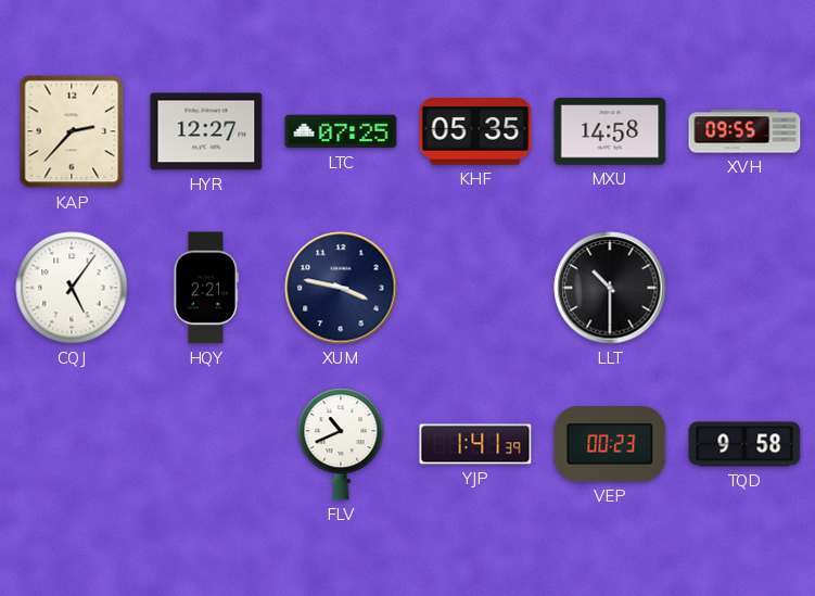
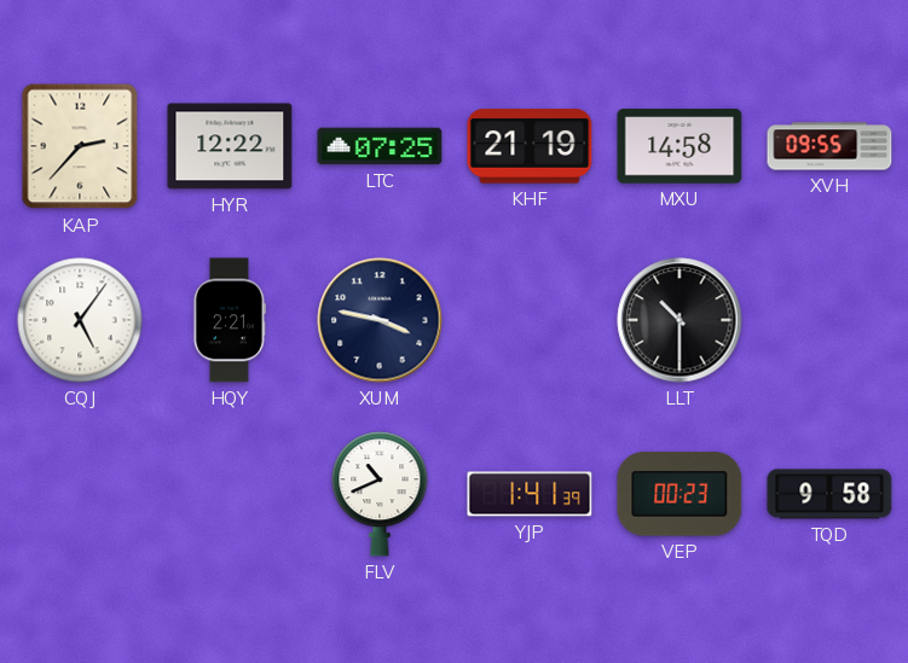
HYR: 12:27 -> 12:22 (230, 146)
KHF: 05:35 -> 21:19 (530, 146)
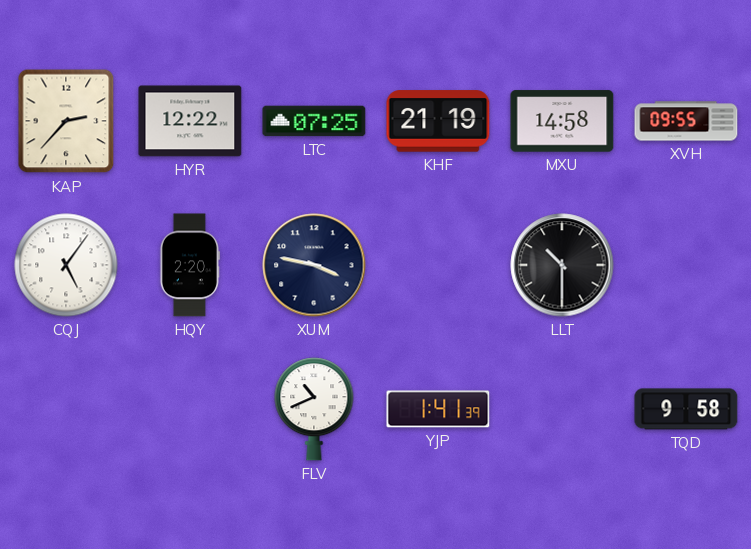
HQY: 2:21 -> 2:20 (190, 265)
VEP: 00:23 -> none (679, 494)
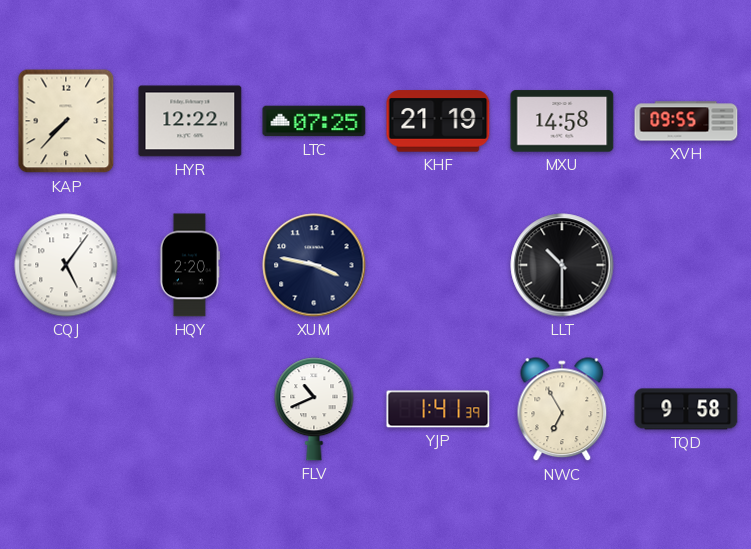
KAP: 2:37 -> 7:37 (66, 121)
NWC: none -> 6:55 (562, 410)
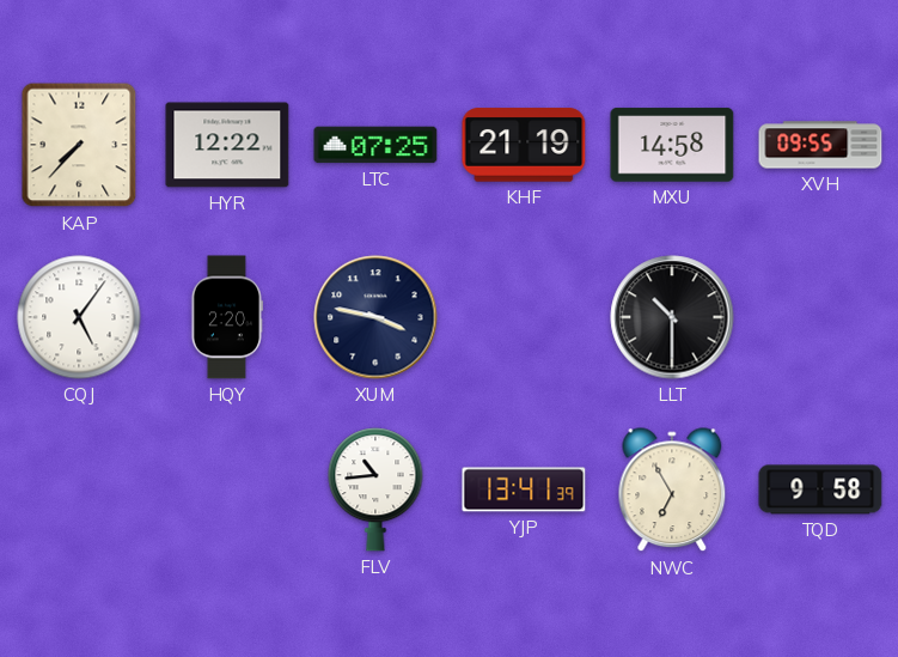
FLV: 10:41 -> 10:44 (375, 489)
YJP: 1:41 -> 13:41 (524, 489)
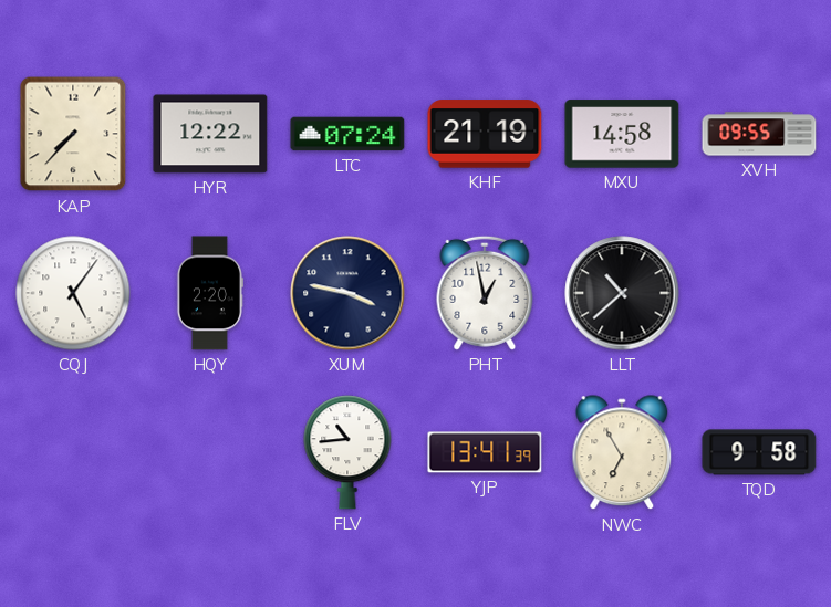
LTC: 07:25 -> 07:24 (347, 134)
PHT: none -> 12:58 (485, 293)
LLT: 10:30 -> 10:38 (622, 293)
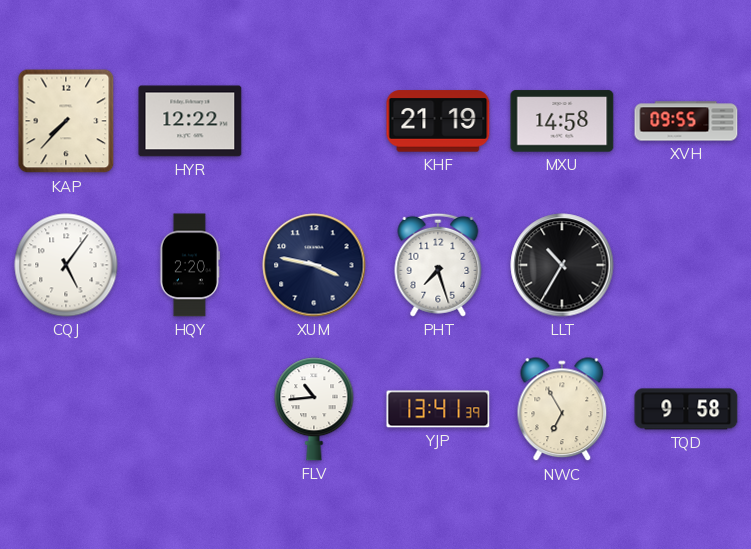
LTC: 07:24 -> none (347, 134)
PHT: 12:58 -> 7:27 (438, 265)
LLT: 10:38 -> 10:35 (562, 265)
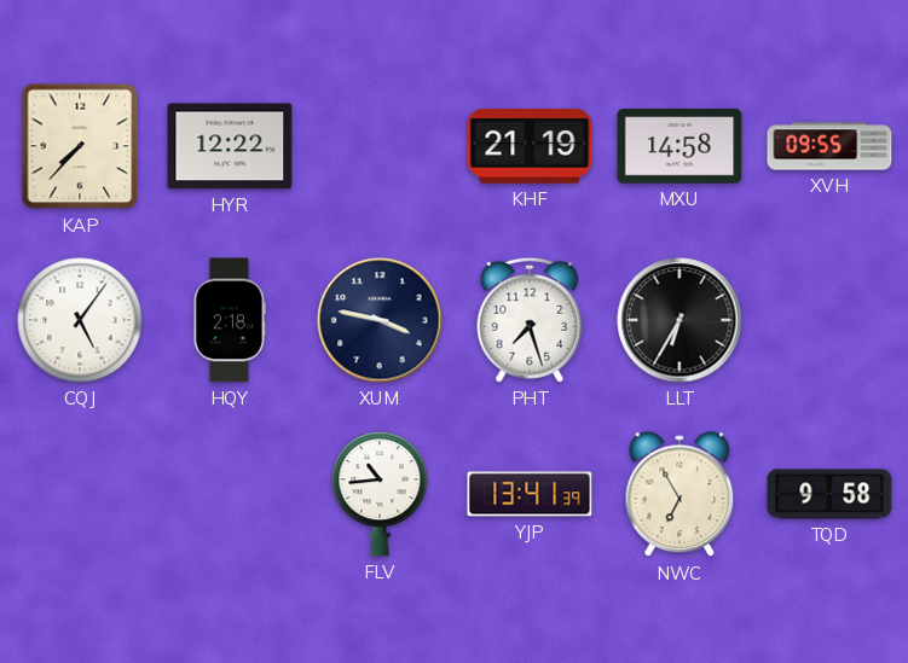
HQY: 2:20 -> 2:18 (230, 320)
LLT: 10:35 -> 6:35 (679, 320)
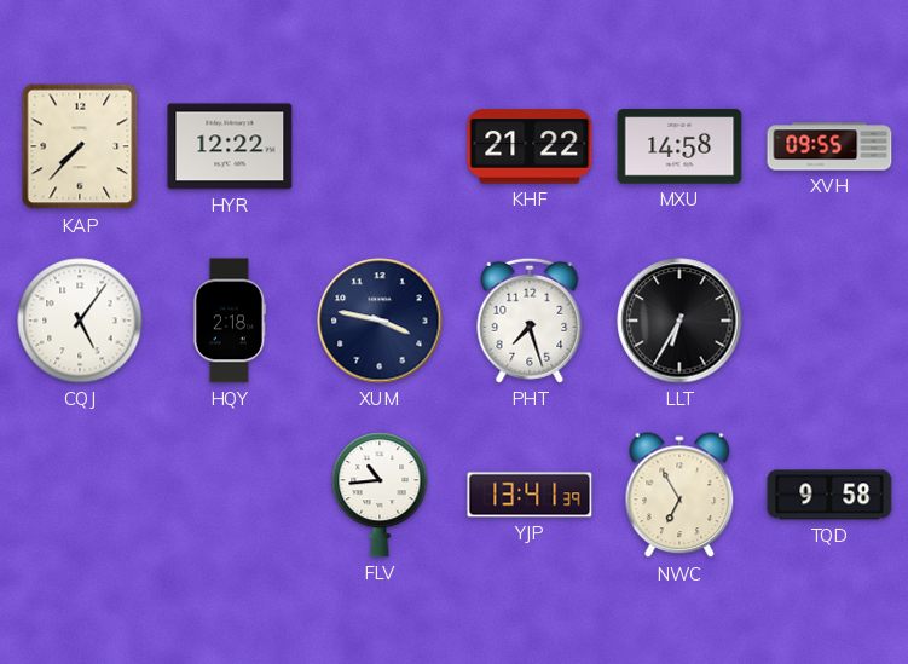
KHF: 21:19 -> 21:22 (530, 146)
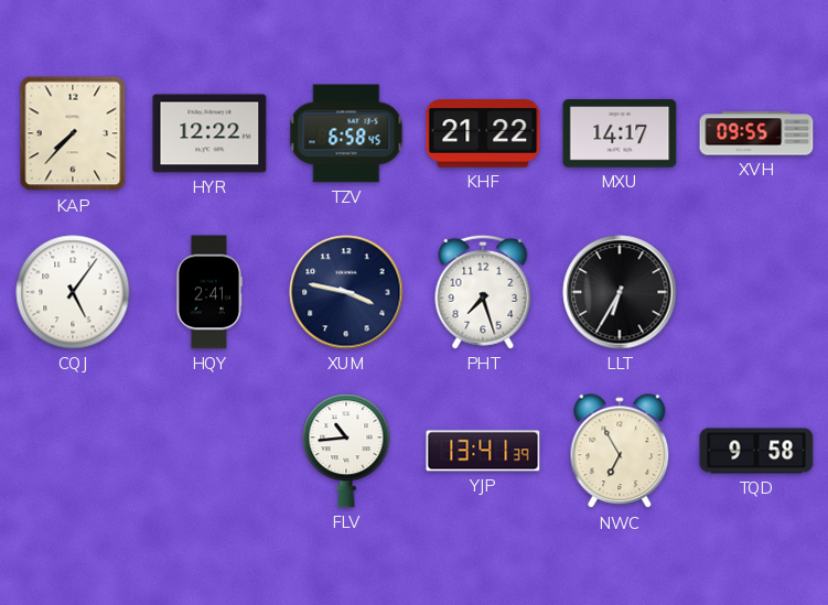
TZV: none -> 6:58 (346, 133)
MXU: 14:58 -> 14:17 (620, 133)
HQY: 2:18 -> 2:41 (209, 292)
